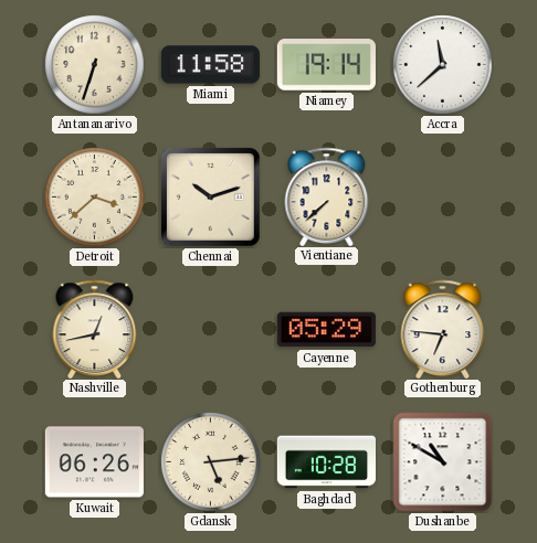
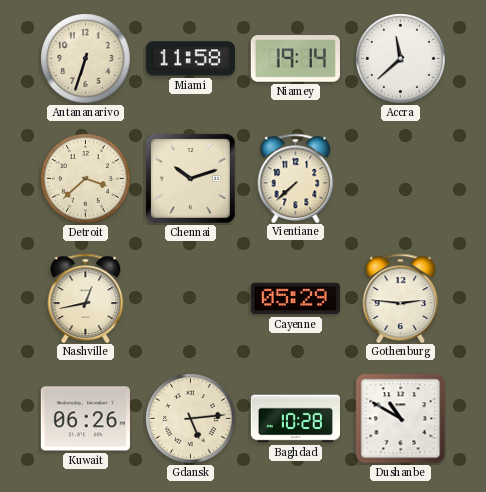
Gothenburg: 6:46 -> 2:46 (401, 298)
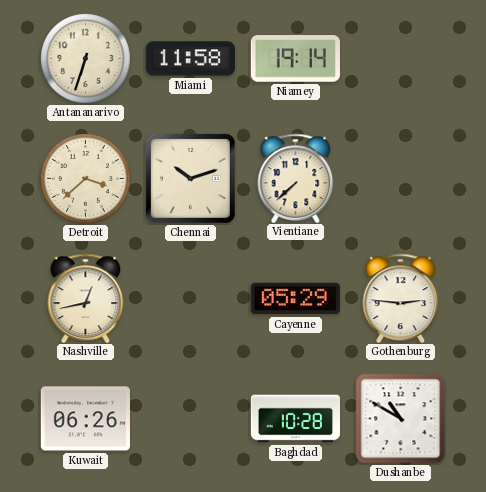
Accra: 11:38 -> none (401, 59)
Gdansk: 5:14 -> none (191, 419)
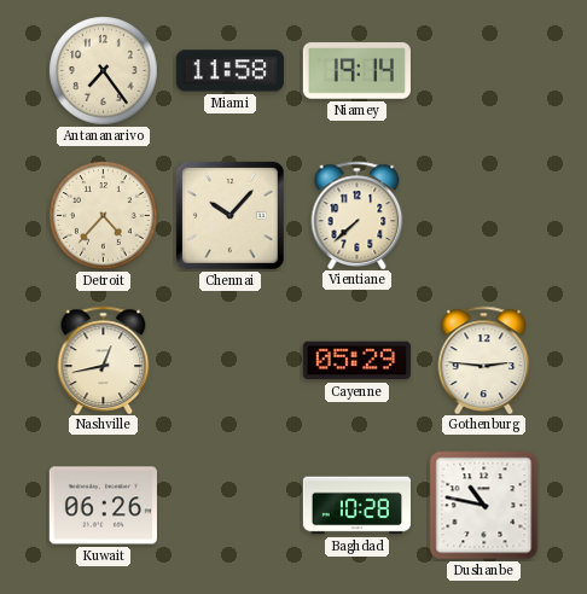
Antananarivo: 6:33 -> 7:24 (104, 71)
Detroit: 3:38 -> 4:37 (104, 216)
Chennai: 10:12 -> 10:07 (229, 215)
Dushanbe: 10:50 -> 10:47 (484, 506)
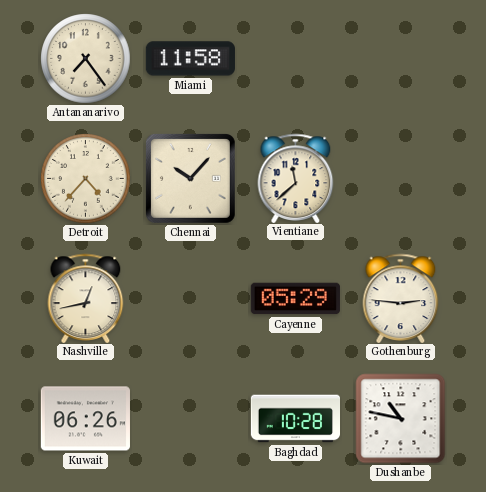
Niamey: 19:14 -> none (356, 71)
Vientiane: 7:38 -> 11:38 (296, 178)
